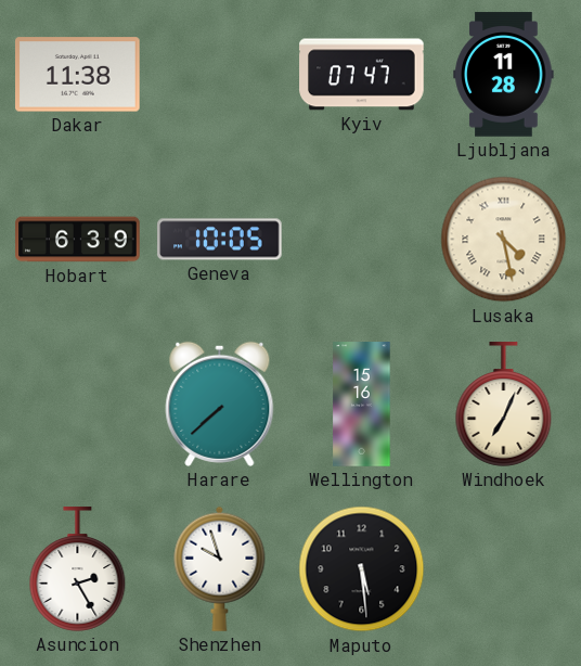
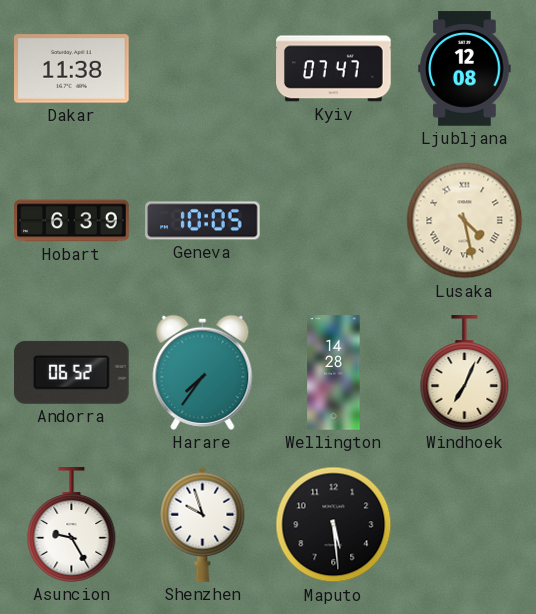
Ljubljana: 11:28 -> 12:08 (465, 69)
Andorra: none -> 06:52 (72, 372)
Harare: 7:38 -> 7:36 (203, 372)
Wellington: 15:16 -> 14:28 (334, 373)
Asuncion: 2:25 -> 9:25 (72, 525)
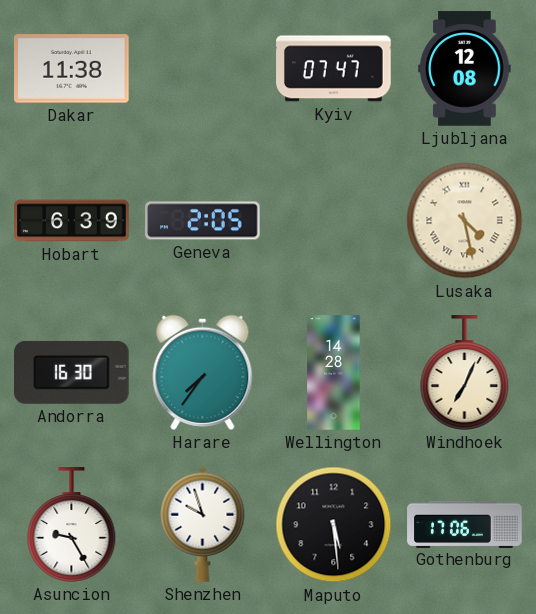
Geneva: 10:05 -> 2:05 (203, 221)
Andorra: 06:52 -> 16:30 (72, 372)
Gothenburg: none -> 17:06 (465, 524)
